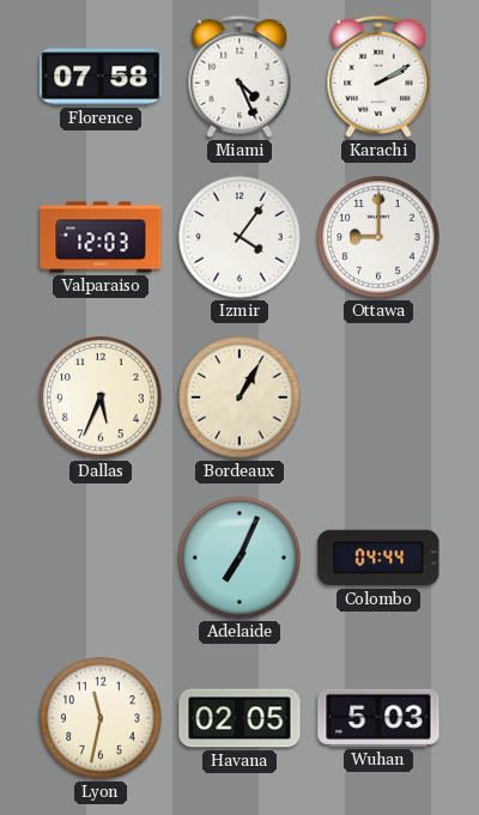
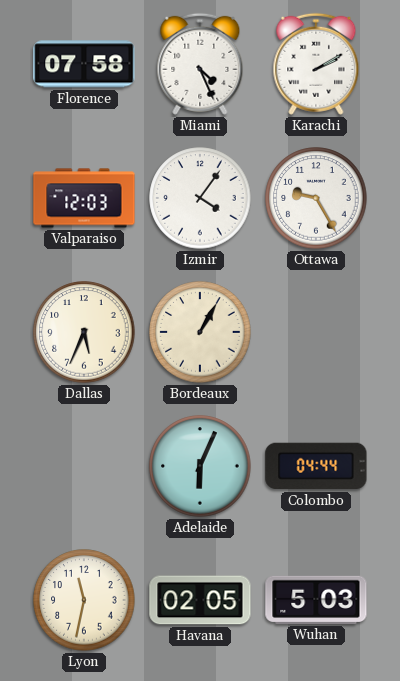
Ottawa: 9:00 -> 9:25 (316, 198)
Adelaide: 7:04 -> 6:04 (200, 466)
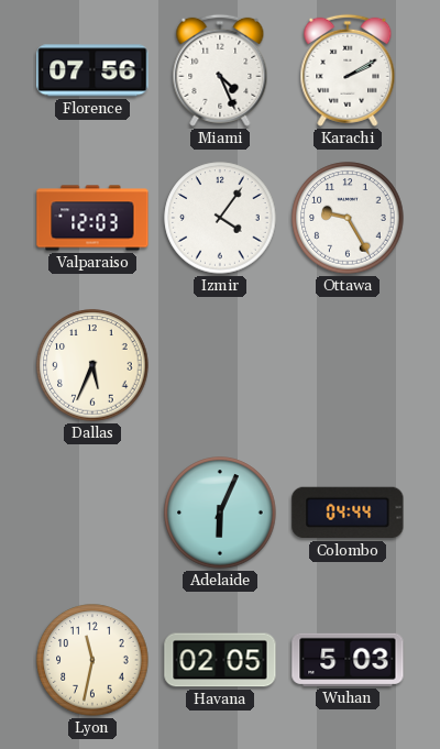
Florence: 07:58 -> 07:56 (92, 70)
Bordeaux: 1:05 -> none (200, 332)
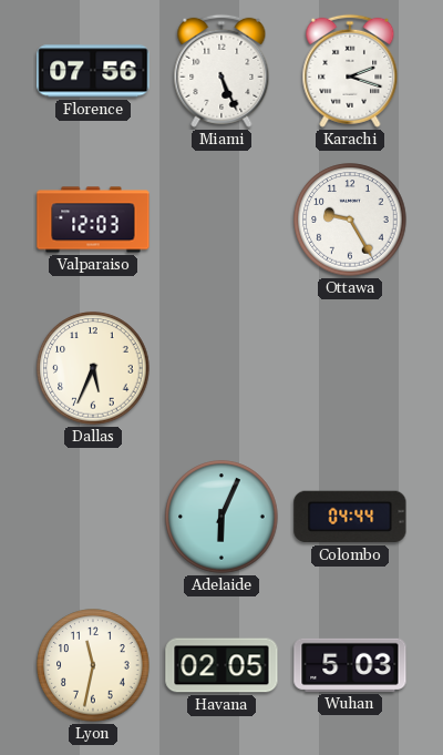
Miami: 4:26 -> 5:26 (221, 71)
Karachi: 2:10 -> 2:18 (350, 71)
Izmir: 4:06 -> none (220, 218)
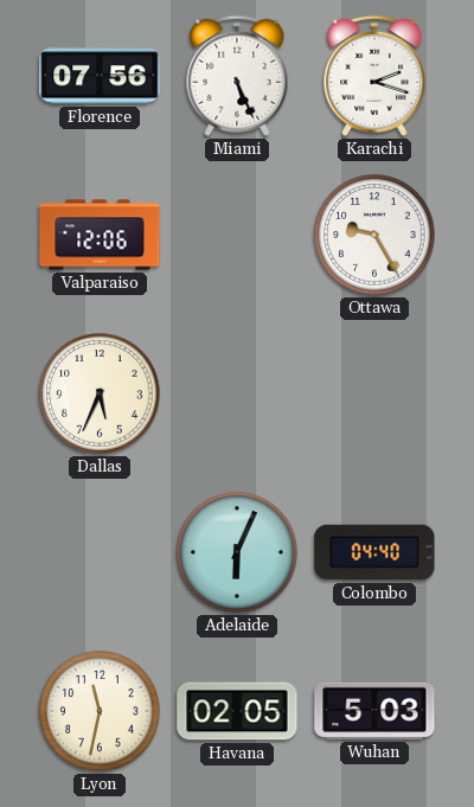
Valparaiso: 12:03 -> 12:06 (100, 235)
Colombo: 04:44 -> 04:40 (374, 552)
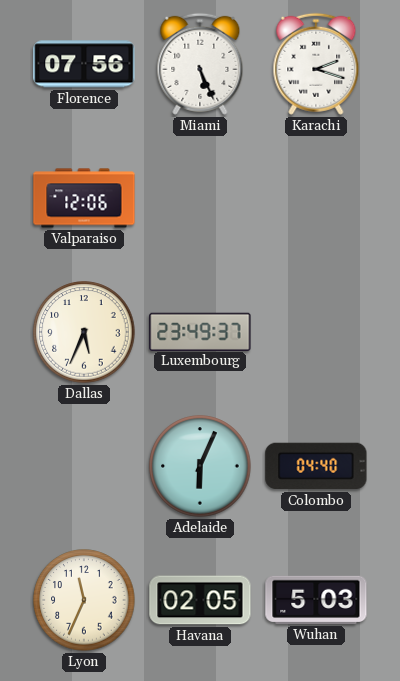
Ottawa: 9:25 -> none (374, 235)
Luxembourg: none -> 23:49 (200, 331)
Lyon: 11:32 -> 11:34 (84, 600)
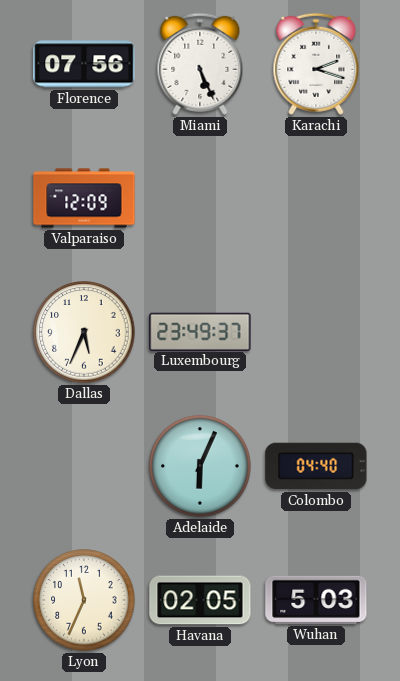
Valparaiso: 12:06 -> 12:09 (84, 198)
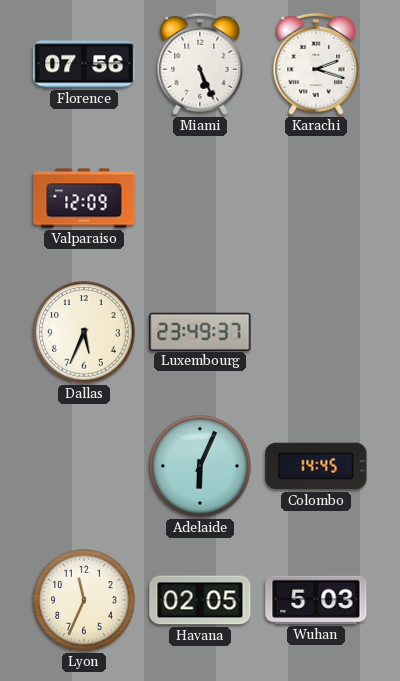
Colombo: 04:40 -> 14:45 (316, 466)
